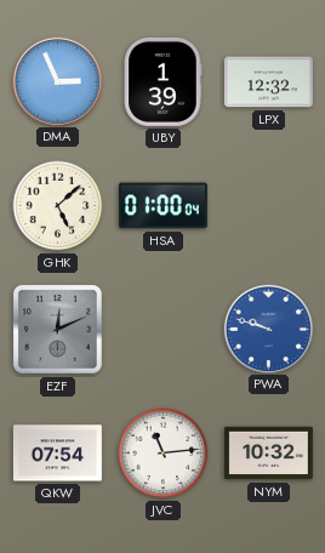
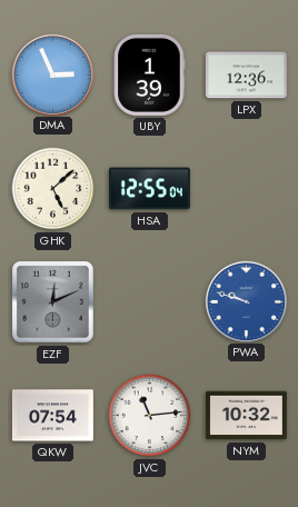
LPX: 12:32 -> 12:36 (246, 76)
HSA: 01:00 -> 12:55 (149, 189)
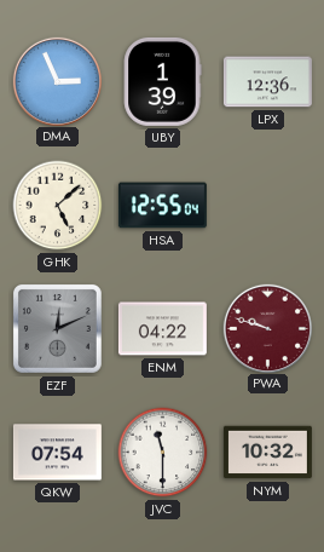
ENM: none -> 04:22 (162, 329)
PWA dial: blue -> burgundy (267, 328)
JVC: 11:14 -> 11:30 (163, 453)
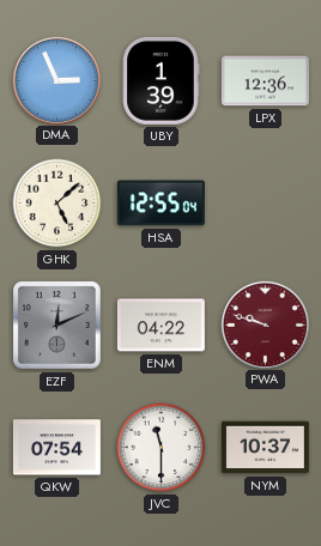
NYM: 10:32 -> 10:37 (265, 448)
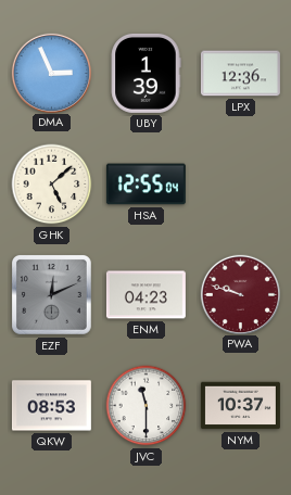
ENM: 04:22 -> 04:23 (145, 295)
QKW: 07:54 -> 08:53 (51, 406)
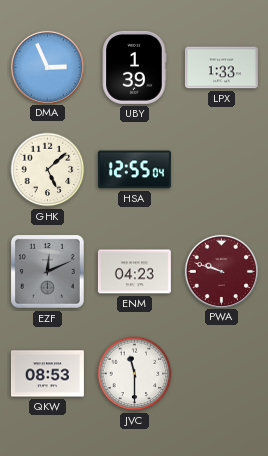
LPX: 12:36 -> 1:33 (221, 68)
NYM: 10:37 -> none (240, 406)
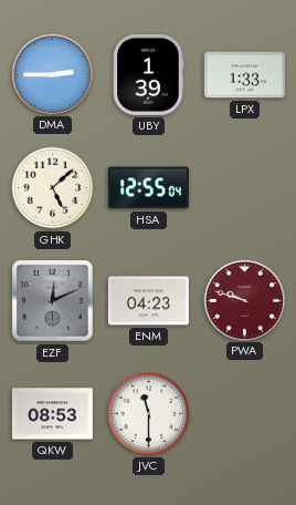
DMA: 2:56 -> 2:45 (52, 74)
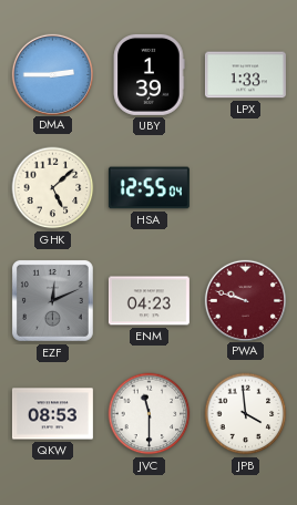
JPB: none -> 3:59 (246, 414)
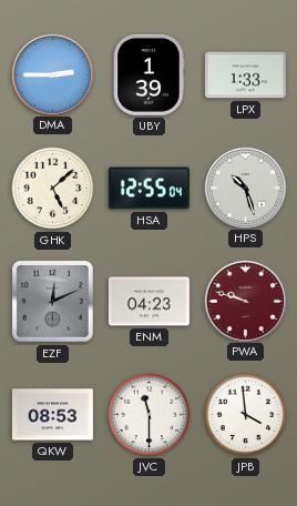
HPS: none -> 10:27 (245, 188)
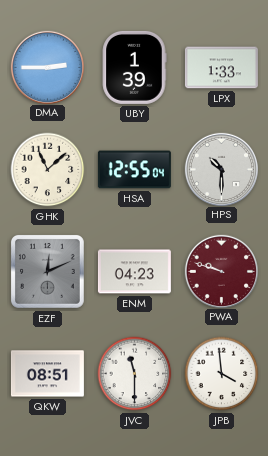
GHK: 5:08 -> 11:08 (48, 170)
HPS: 10:27 -> 10:30 (221, 169)
QKW: 08:53 -> 08:51 (47, 374)
